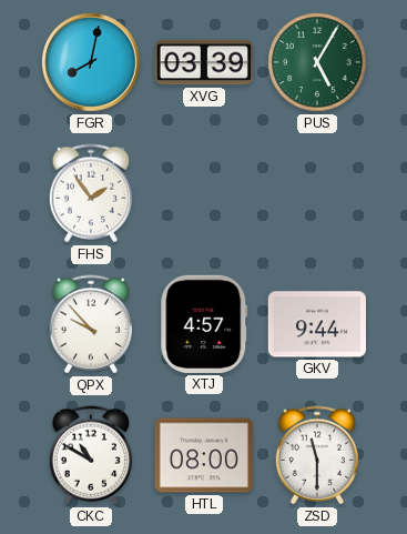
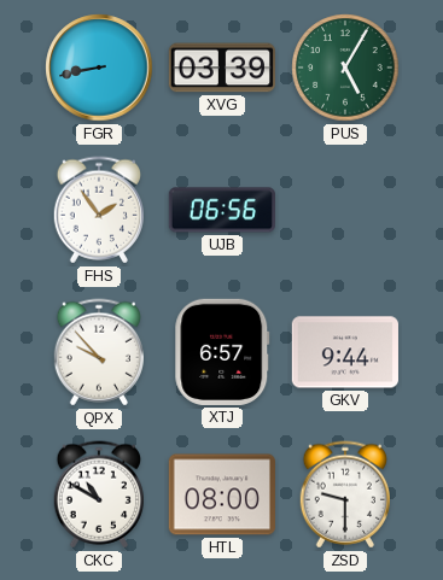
FGR: 8:02 -> 8:43 (99, 68)
UJB: none -> 06:56 (221, 210)
XTJ: 4:57 -> 6:57 (222, 352)
ZSD: 11:30 -> 9:30 (344, 494)
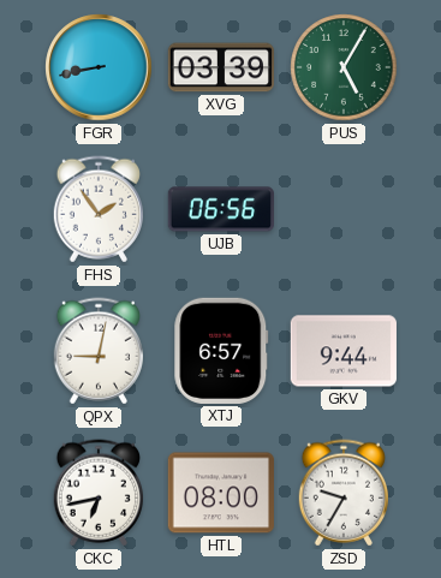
QPX: 9:53 -> 9:02 (97, 351)
CKC: 10:50 -> 6:43 (97, 493)
ZSD: 9:30 -> 9:35 (342, 493)
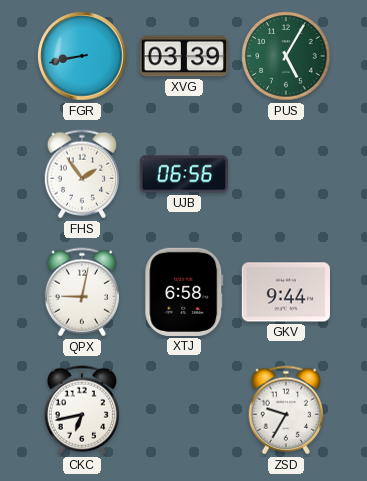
XTJ: 6:57 -> 6:58 (184, 292)
HTL: 08:00 -> none (221, 493)
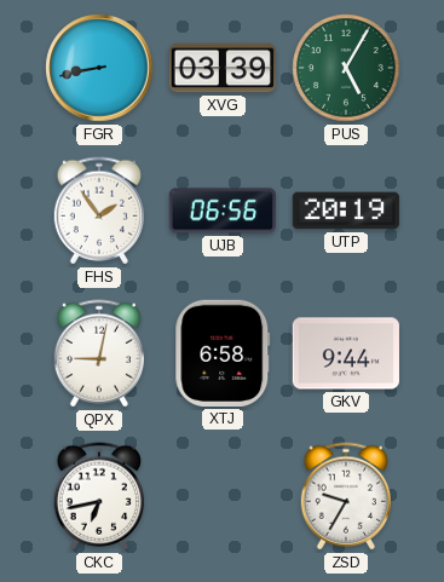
UTP: none -> 20:19 (346, 211)
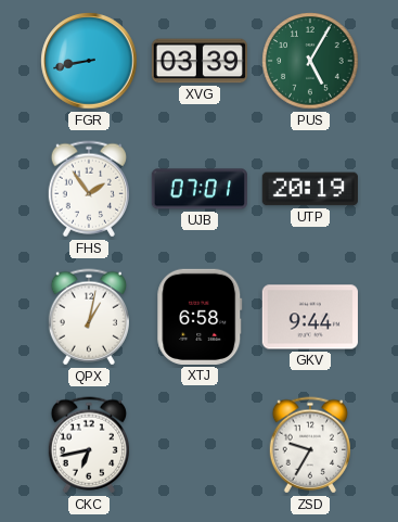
UJB: 06:56 -> 07:01 (198, 189)
QPX: 9:02 -> 1:02 (88, 317)
